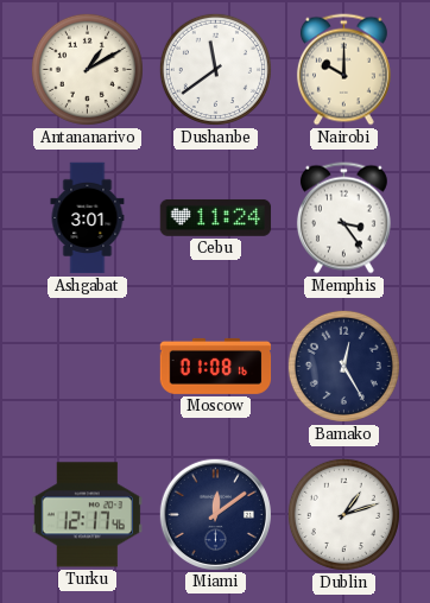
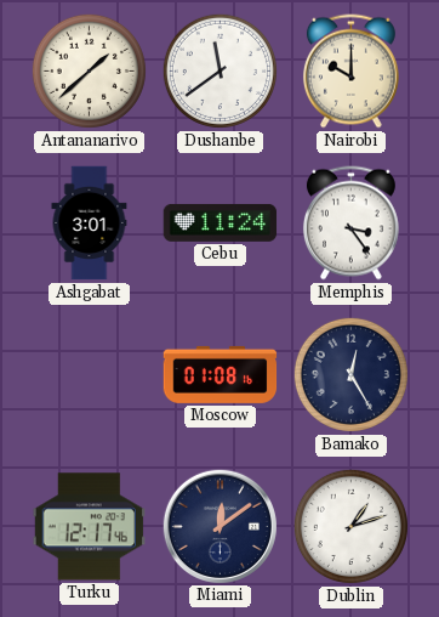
Antananarivo: 1:10 -> 1:38 (89, 70)
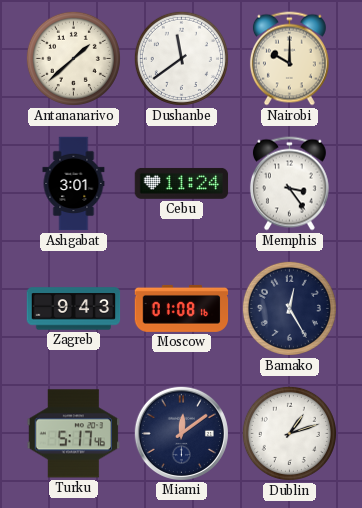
Zagreb: none -> 9:43 (74, 309)
Turku: 12:17 -> 5:17 (73, 434)
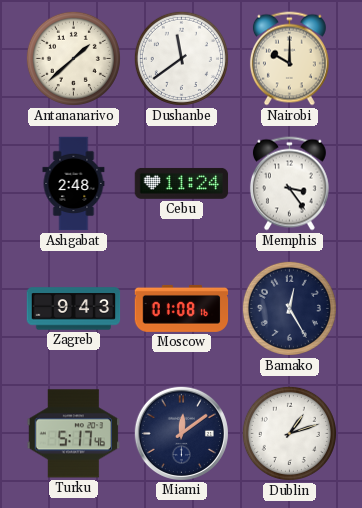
Ashgabat: 3:01 -> 2:48 (74, 184)
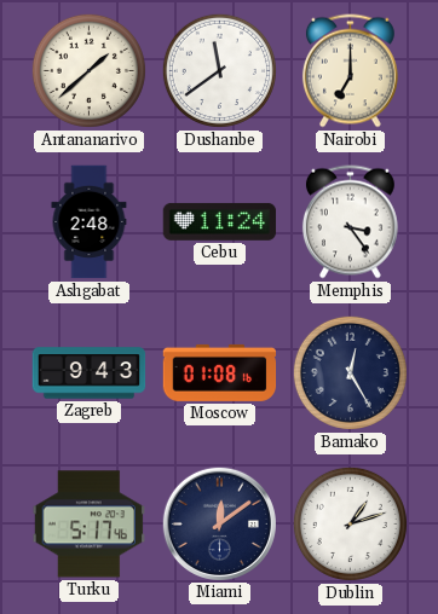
Nairobi: 10:00 -> 7:00 (350, 71)
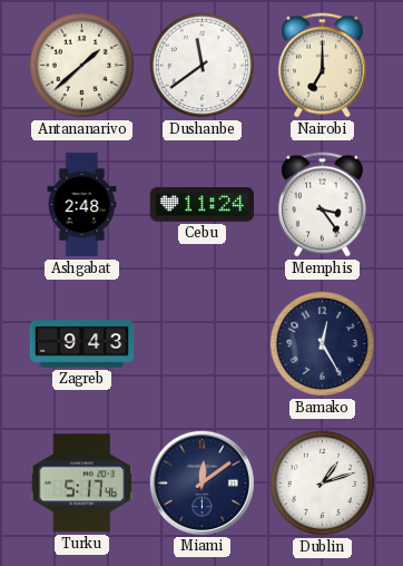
Moscow: 01:08 -> none (220, 372)
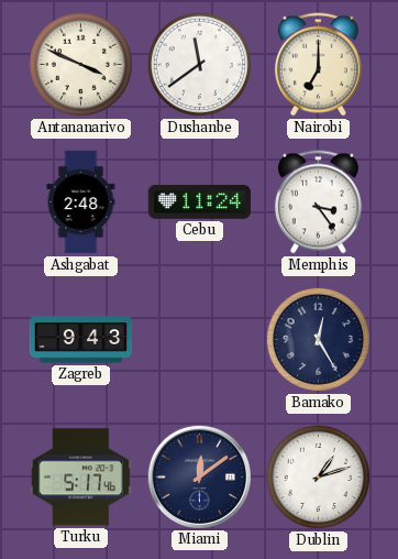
Antananarivo: 1:38 -> 3:49 (80, 64)
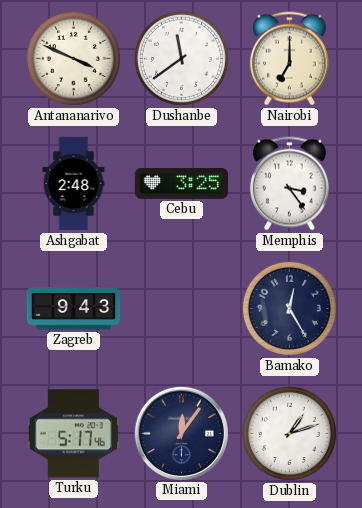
Cebu: 11:24 -> 3:25 (182, 183)
Miami: 12:09 -> 12:06 (181, 433)
